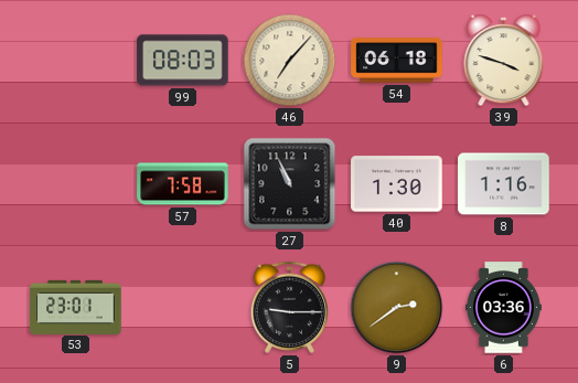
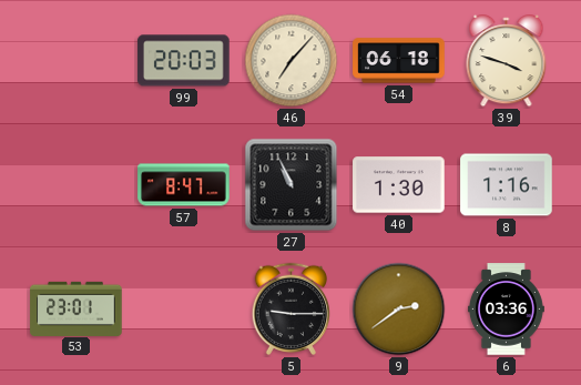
99: 08:03 -> 20:03 (184, 61)
57: 7:58 -> 8:47 (184, 185)
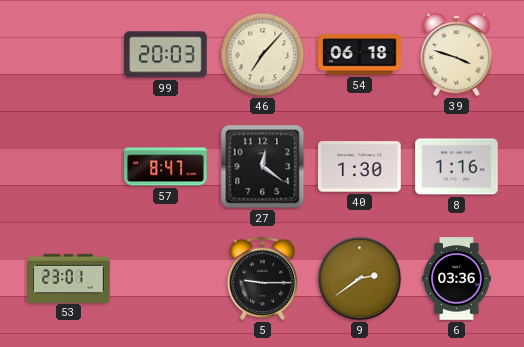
27: 10:56 -> 12:21 (263, 167)
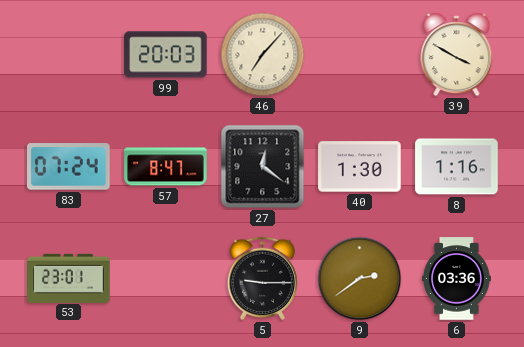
54: 06:18 -> none (360, 55)
39: 3:48 -> 3:50 (457, 56)
83: none -> 07:24 (69, 167)
